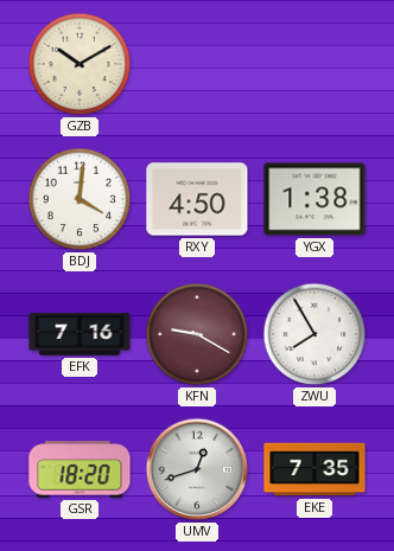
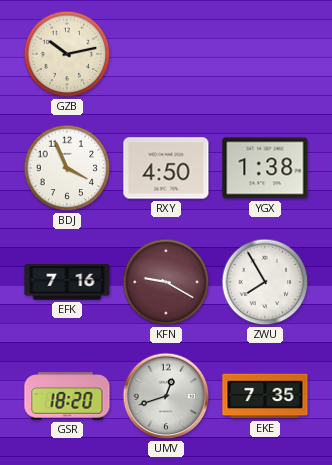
GZB: 10:10 -> 10:13 (67, 54)
BDJ: 4:01 -> 3:56 (67, 168)
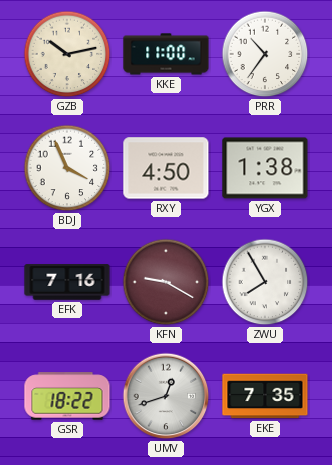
KKE: none -> 11:00 (166, 54)
PRR: none -> 10:36 (265, 54)
GSR: 18:20 -> 18:22 (67, 396)
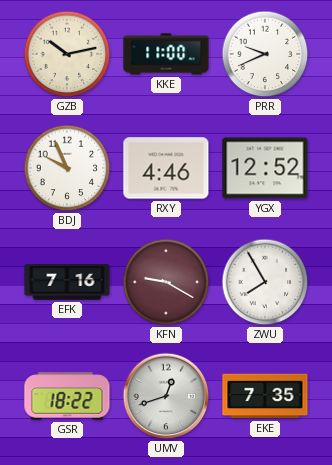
PRR: 10:36 -> 9:41 (265, 54)
BDJ: 3:56 -> 9:56 (67, 168)
RXY: 4:50 -> 4:46 (166, 168)
YGX: 1:38 -> 12:52 (265, 168)
